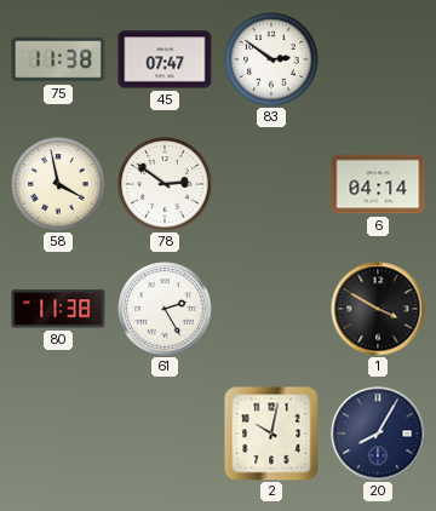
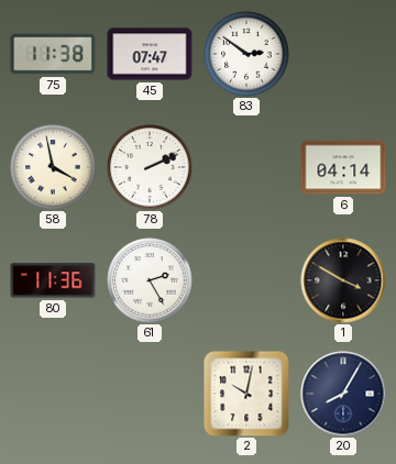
78: 2:51 -> 2:11 (150, 167)
80: 11:38 -> 11:36 (53, 280)
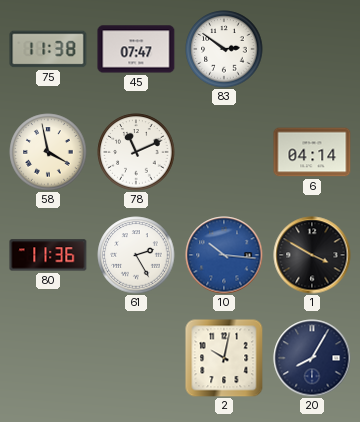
78: 2:11 -> 11:11 (136, 152)
10: none -> 10:16 (224, 255)
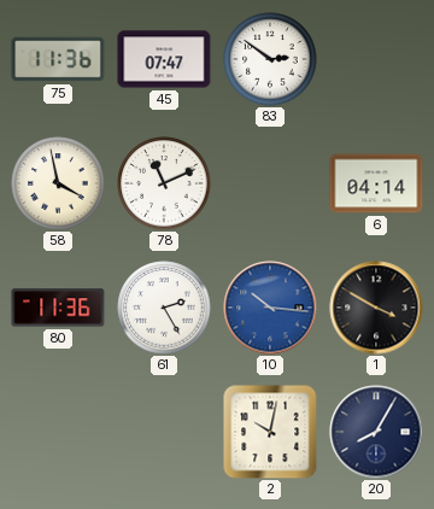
75: 11:38 -> 11:36 (58, 59)
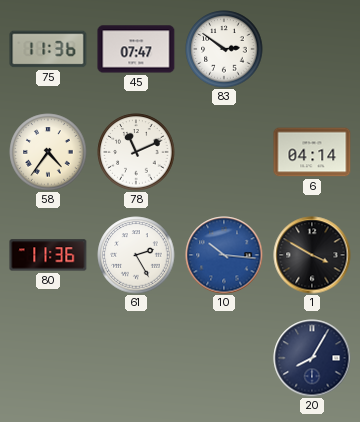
58: 3:58 -> 4:36 (48, 152)
2: 10:02 -> none (270, 432)
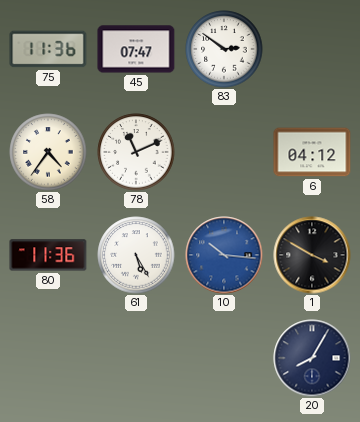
6: 04:14 -> 04:12 (312, 152)
61: 2:25 -> 5:25 (136, 255)
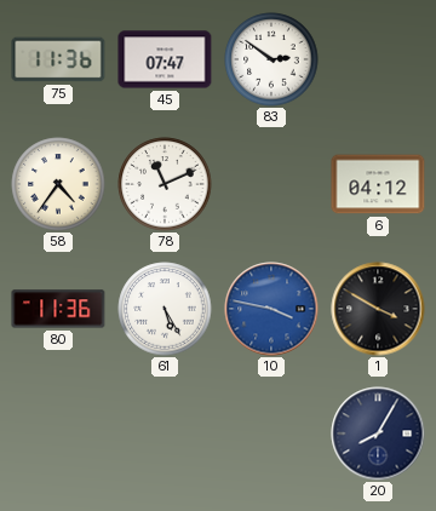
10: 10:16 -> 3:47 (271, 309)
